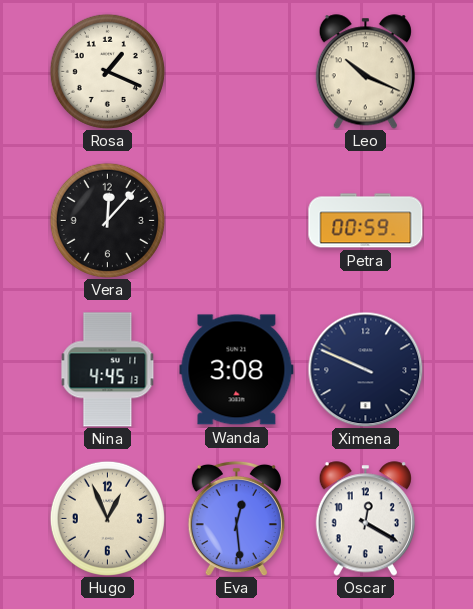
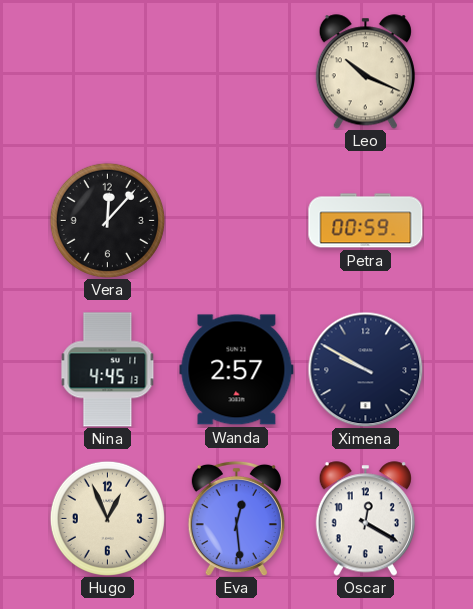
Rosa: 1:19 -> none (107, 71)
Wanda: 3:08 -> 2:57 (237, 370)
Ximena: 9:49 -> 9:50 (365, 369)
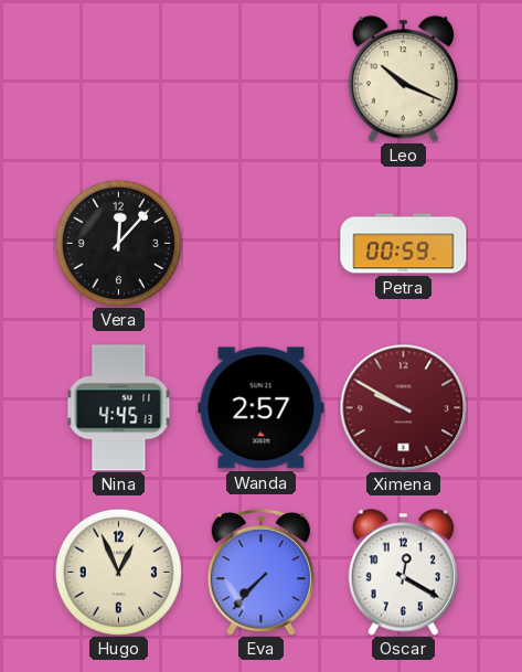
Ximena dial: navy -> burgundy (403, 407)
Eva: 12:29 -> 7:37 (260, 572)
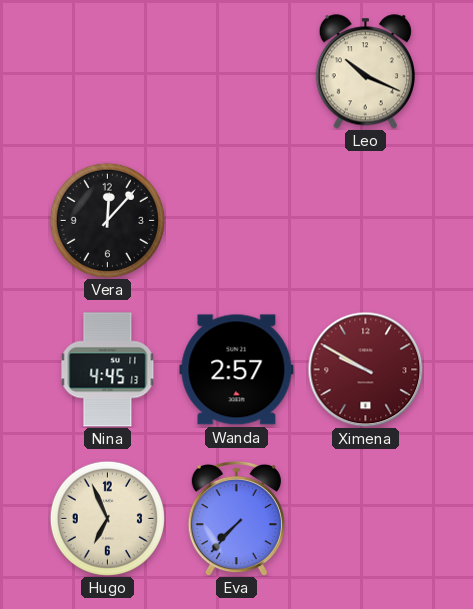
Petra: 00:59 -> none (404, 244)
Hugo: 12:56 -> 6:56 (107, 518)
Oscar: 12:20 -> none (403, 573)
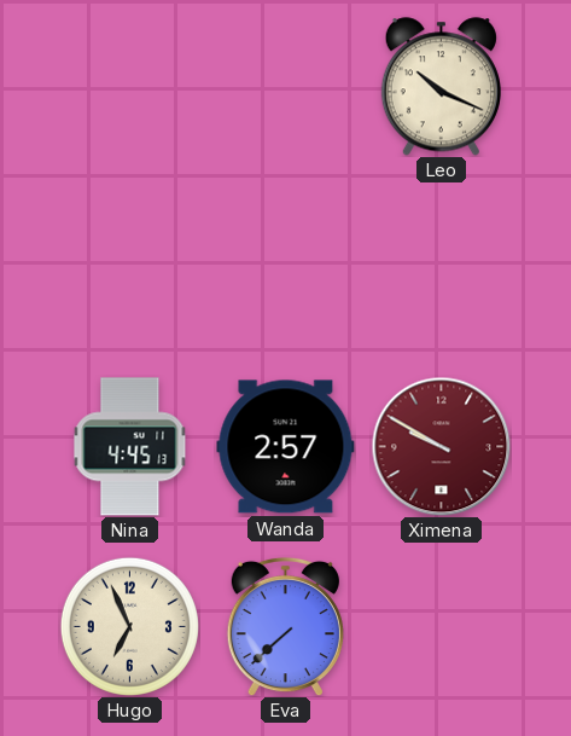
Vera: 12:07 -> none (107, 220)
Eva: 7:37 -> 7:38 (285, 626)
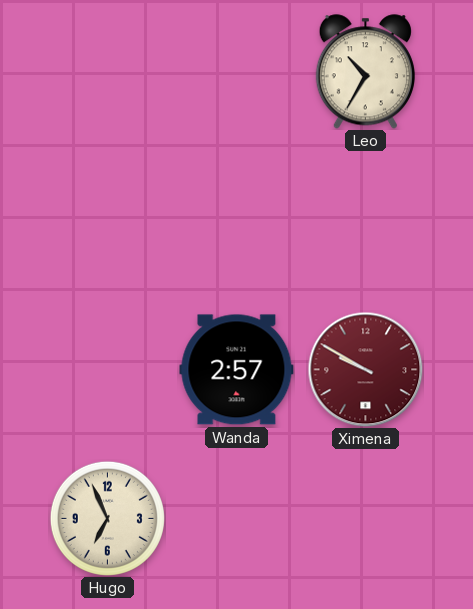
Leo: 10:19 -> 10:35 (365, 72)
Nina: 4:45 -> none (130, 447)
Eva: 7:38 -> none (285, 626)
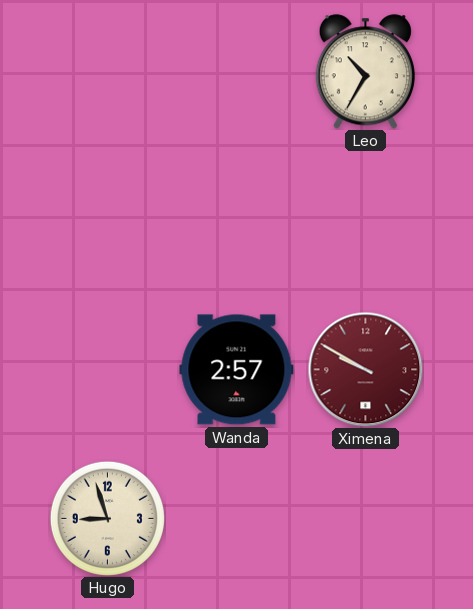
Hugo: 6:56 -> 8:57 (107, 518)
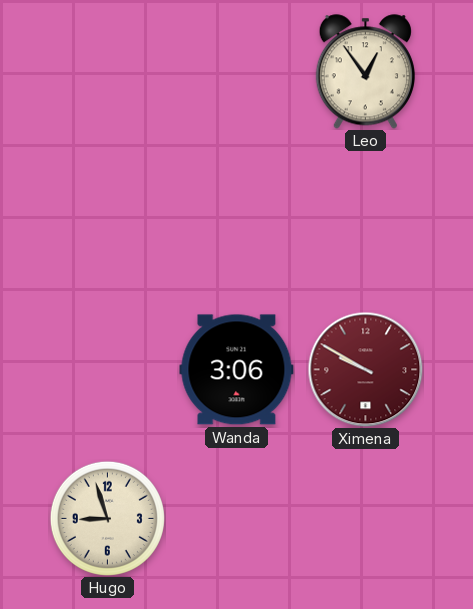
Leo: 10:35 -> 12:54 (365, 72)
Wanda: 2:57 -> 3:06 (237, 370)
